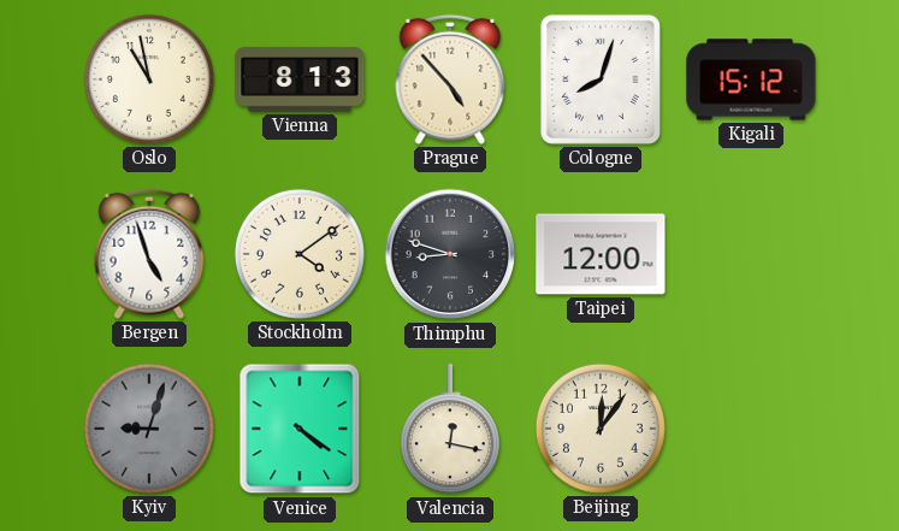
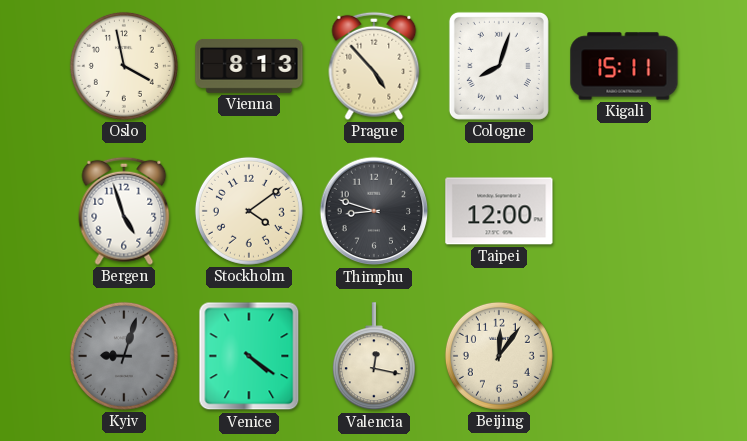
Oslo: 10:58 -> 3:58 (124, 66)
Kigali: 15:12 -> 15:11 (624, 66)
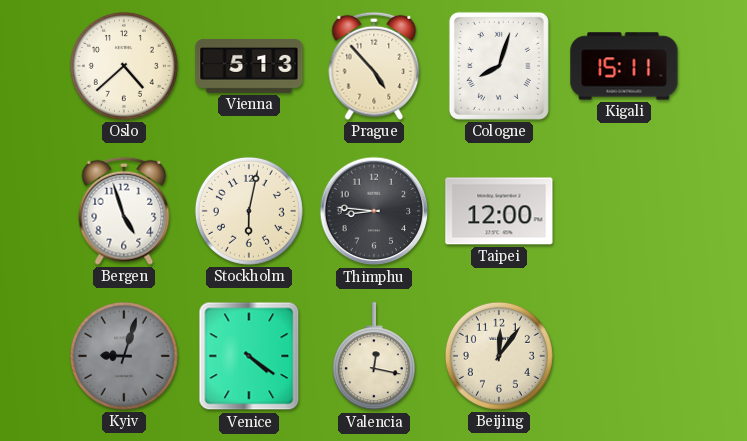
Oslo: 3:58 -> 4:38 (124, 66)
Vienna: 8:13 -> 5:13 (249, 66)
Stockholm: 4:09 -> 6:02 (249, 211)
Thimphu: 8:48 -> 8:46 (374, 211)
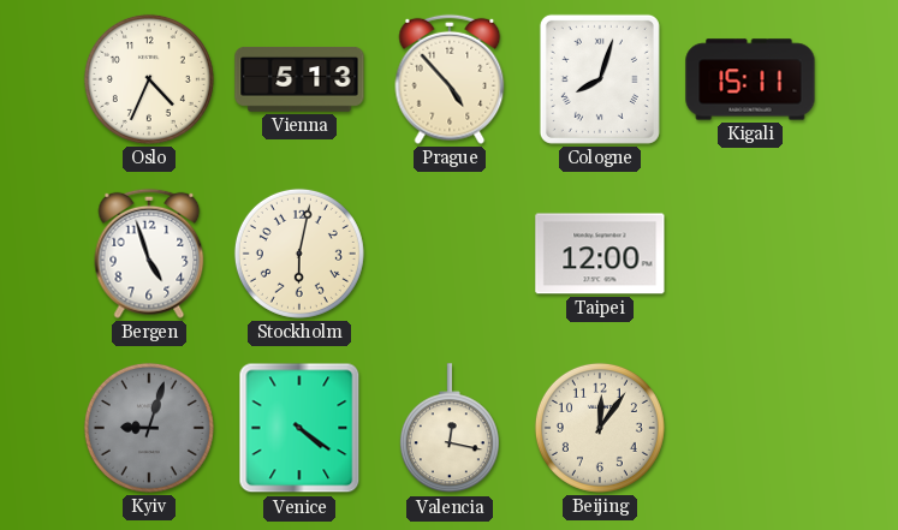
Oslo: 4:38 -> 4:34 (149, 79)
Thimphu: 8:46 -> none (374, 211)
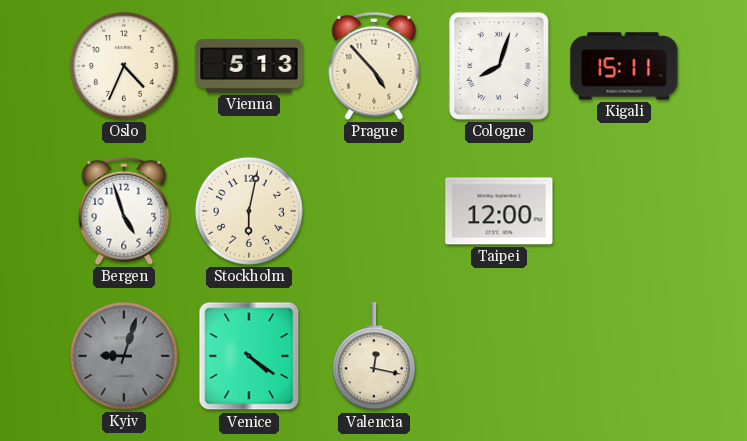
Beijing: 12:06 -> none (600, 428)
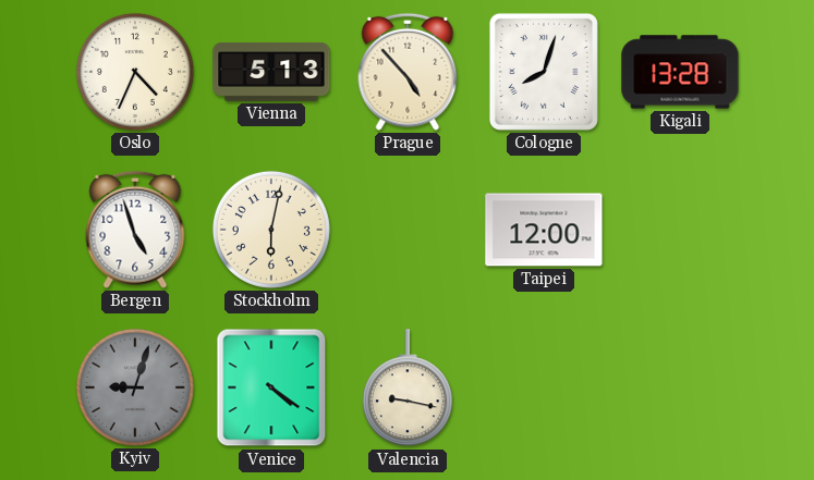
Kigali: 15:11 -> 13:28 (680, 72)
Valencia: 12:17 -> 9:17 (408, 389)
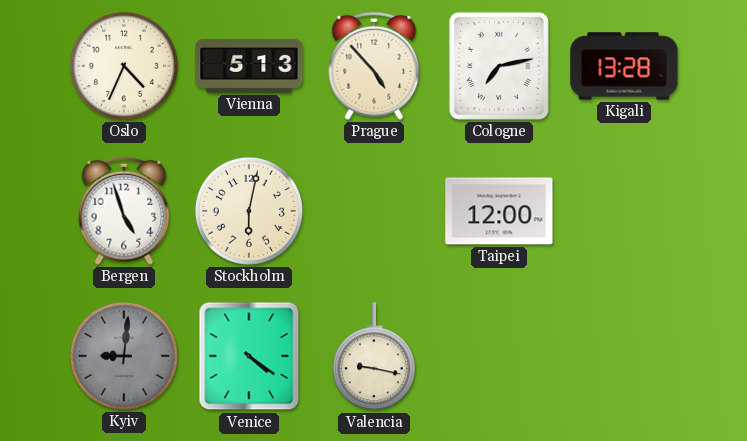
Cologne: 8:03 -> 7:13 (499, 66)
Kyiv: 9:03 -> 9:01 (124, 356)
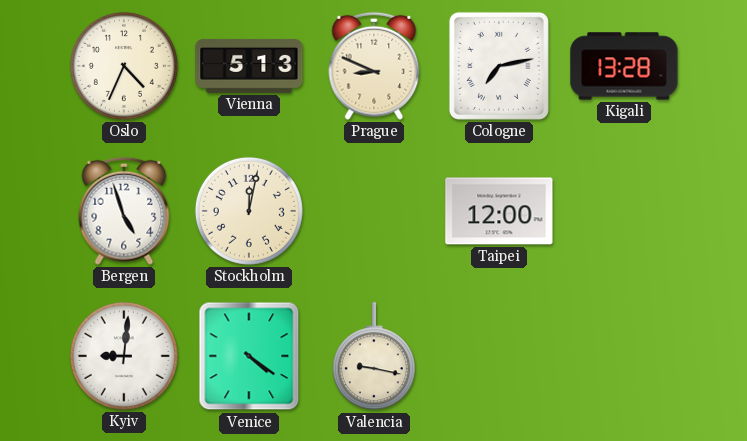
Prague: 4:53 -> 8:49 (374, 66)
Stockholm: 6:02 -> 12:02 (249, 211)
Kyiv dial: grey -> white (124, 356)
